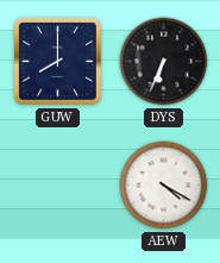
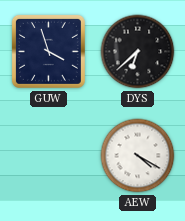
GUW: 8:00 -> 3:57 (48, 51)
DYS: 6:34 -> 6:38 (138, 52)
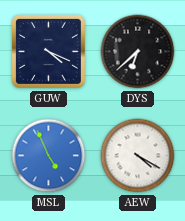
GUW: 3:57 -> 4:19 (48, 51)
MSL: none -> 4:56 (49, 156)
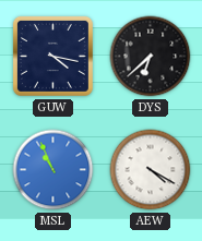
GUW: 4:19 -> 4:17 (52, 56)
MSL: 4:56 -> 10:56 (54, 170)
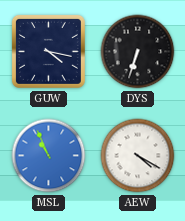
DYS: 6:38 -> 6:33 (138, 52)
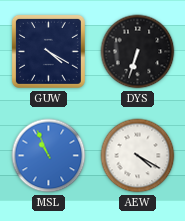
GUW: 4:17 -> 4:20 (48, 51)
